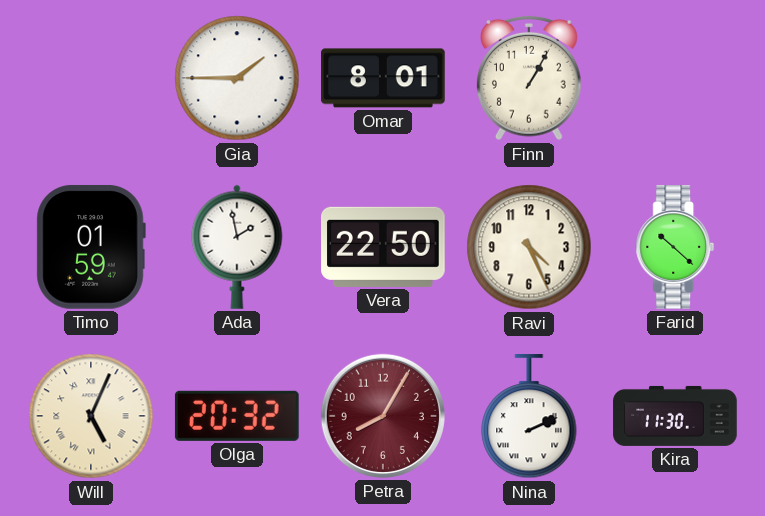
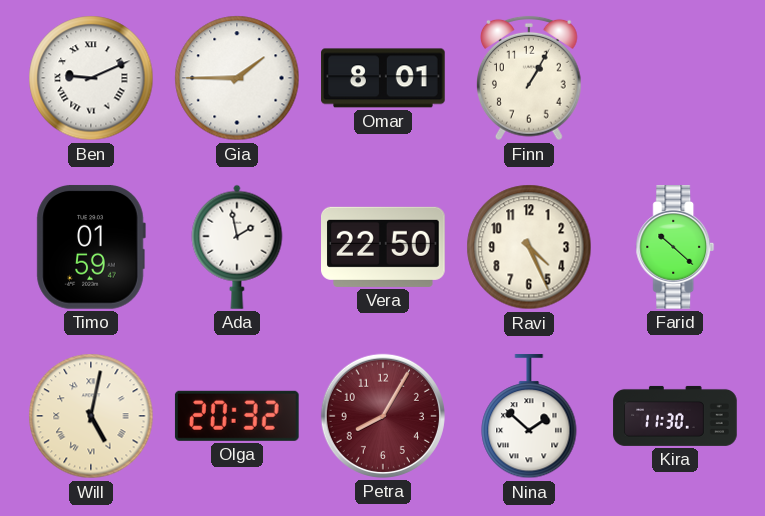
Ben: none -> 9:11 (91, 78)
Will: 5:04 -> 5:02 (91, 416)
Nina: 2:11 -> 1:52 (529, 417)
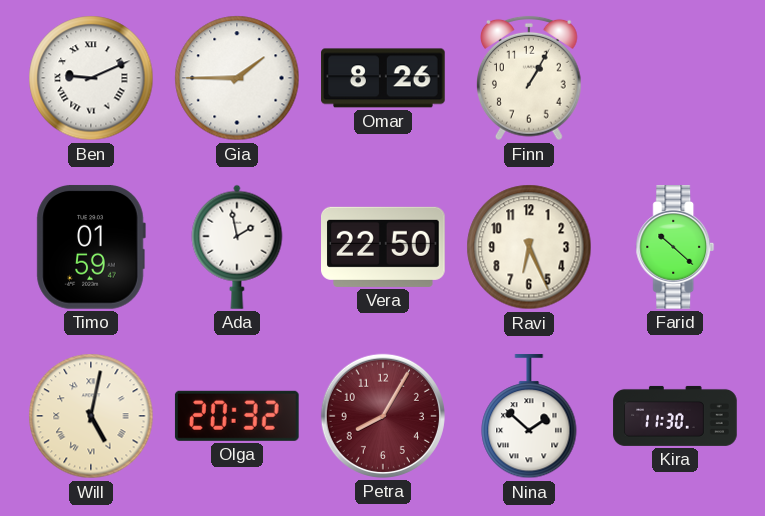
Omar: 8:01 -> 8:26 (383, 78)
Ravi: 4:26 -> 6:26 (529, 247)
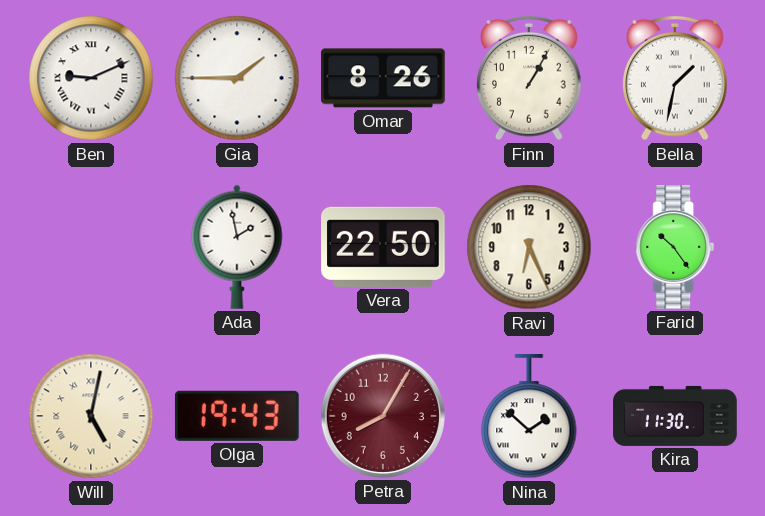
Bella: none -> 1:32 (676, 78)
Timo: 01:59 -> none (91, 247)
Farid: 10:22 -> 10:24 (675, 247)
Olga: 20:32 -> 19:43 (237, 416)
